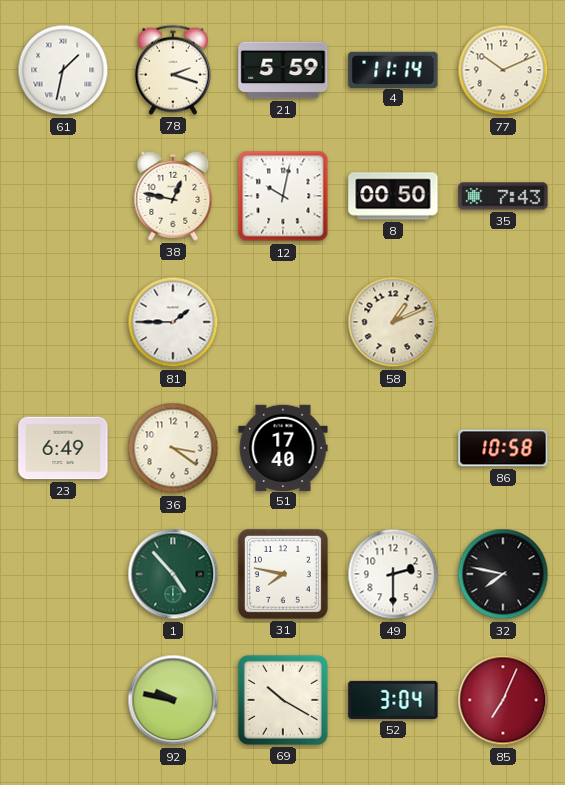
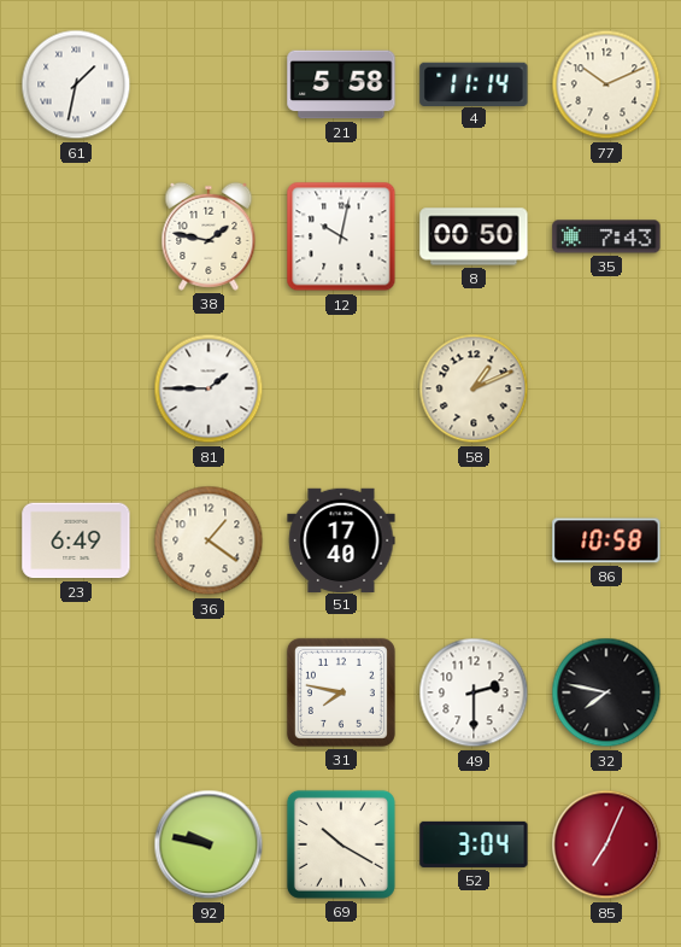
78: 2:18 -> none (173, 70)
21: 5:59 -> 5:58 (341, 84)
38: 12:47 -> 1:47 (209, 236)
36: 3:21 -> 1:21 (209, 540)
1: 4:53 -> none (173, 574)
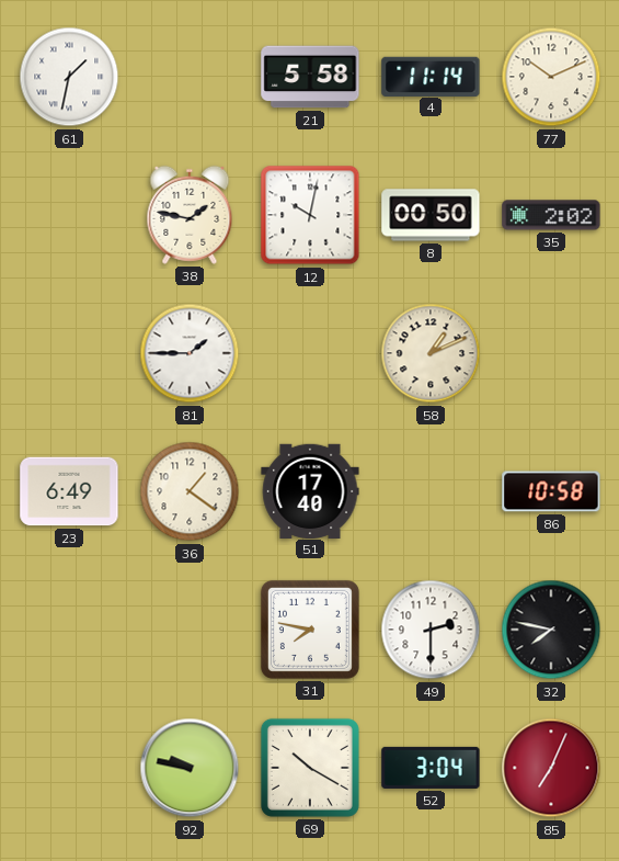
35: 7:43 -> 2:02 (551, 215)
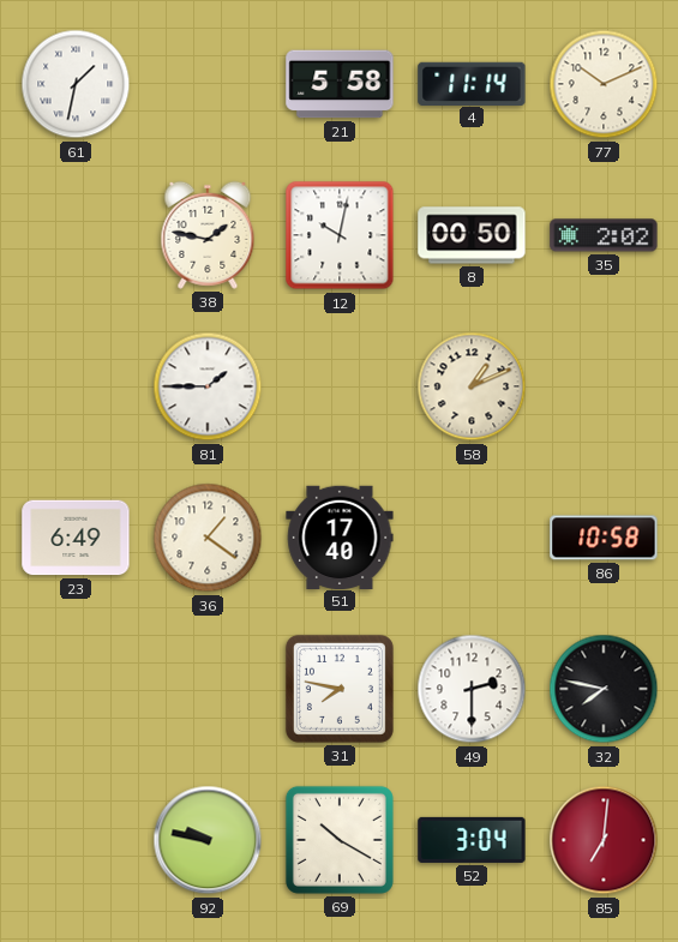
85: 7:04 -> 7:01 (604, 840)
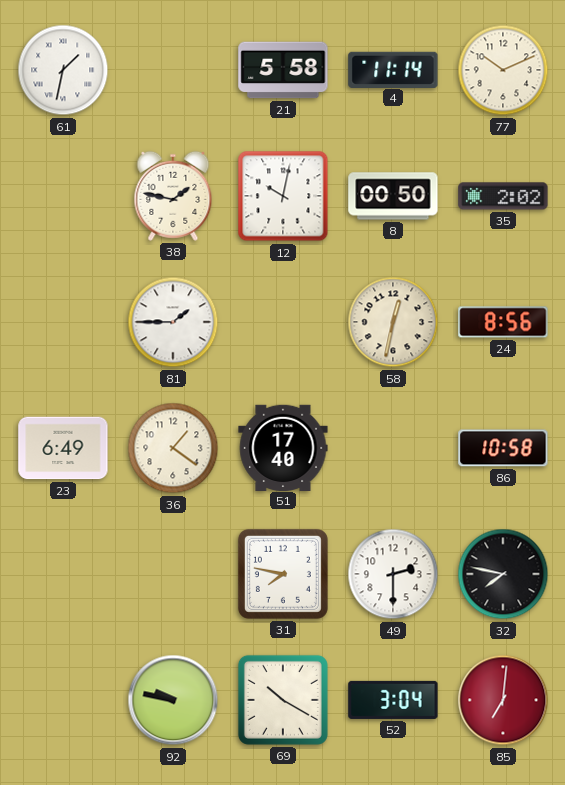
58: 1:11 -> 12:32 (393, 322)
24: none -> 8:56 (503, 322)
